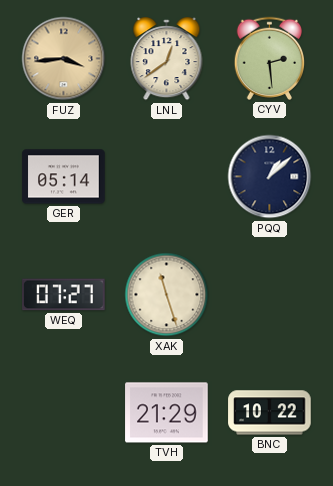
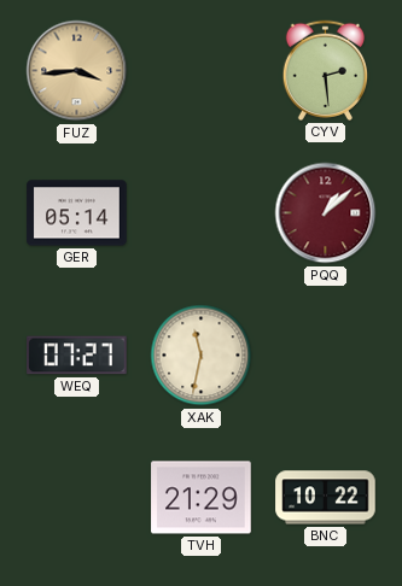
LNL: 12:39 -> none (167, 60)
PQQ dial: navy -> burgundy (326, 213)
XAK: 11:27 -> 11:32 (202, 356)
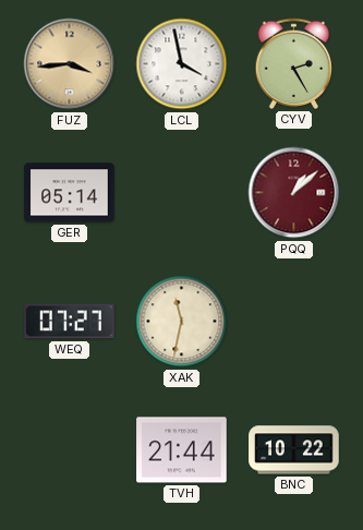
LCL: none -> 3:58 (182, 64)
CYV: 2:29 -> 2:25 (293, 63)
TVH: 21:29 -> 21:44 (182, 450)
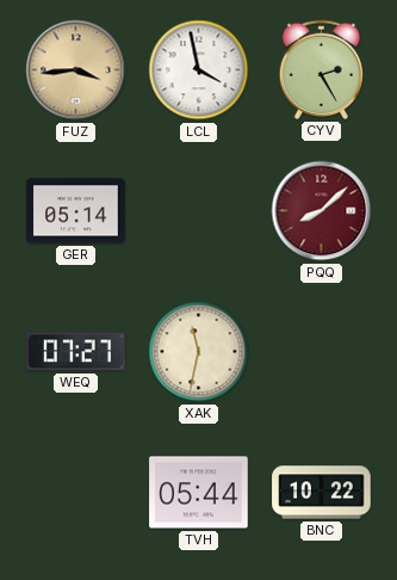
PQQ: 1:08 -> 8:08 (322, 211)
TVH: 21:44 -> 05:44 (199, 493)
